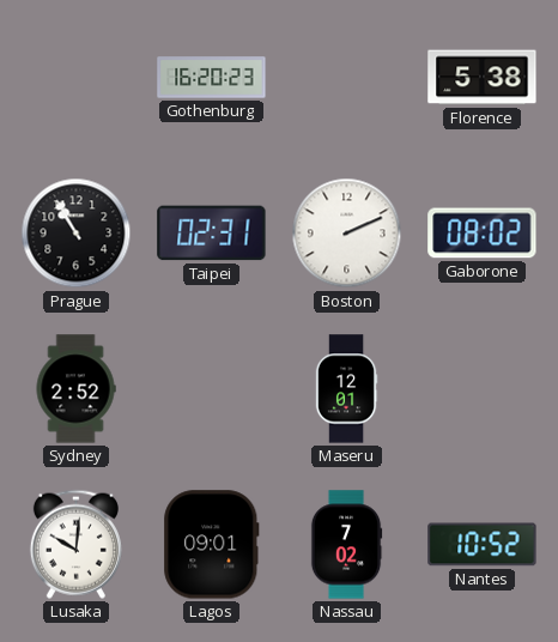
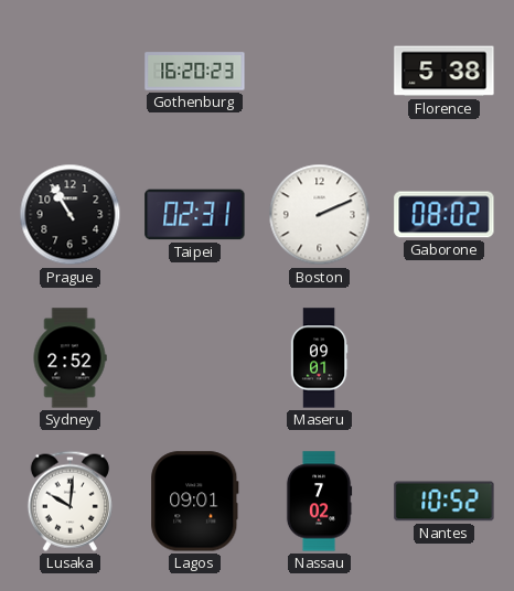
Maseru: 12:01 -> 09:01 (319, 358)
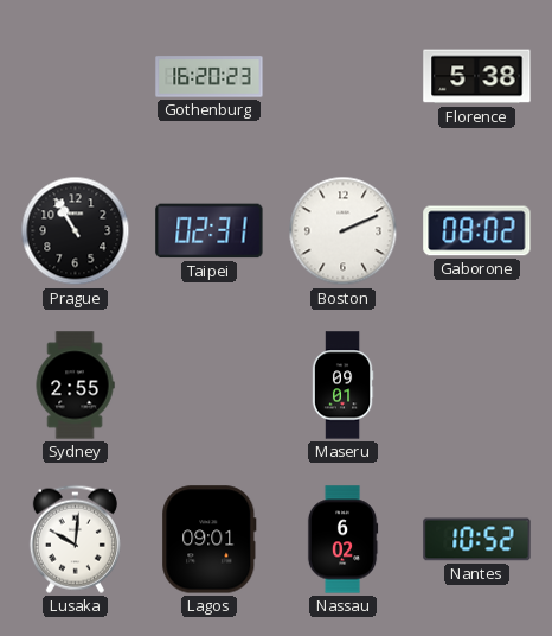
Sydney: 2:52 -> 2:55 (75, 386)
Nassau: 7:02 -> 6:02 (342, 540)
